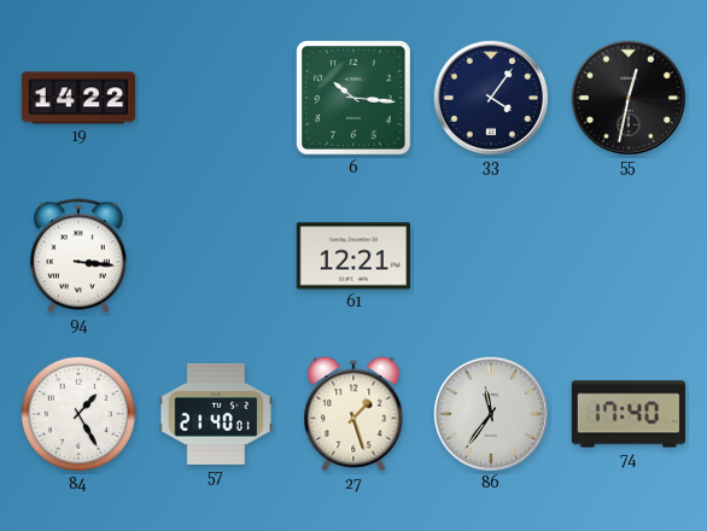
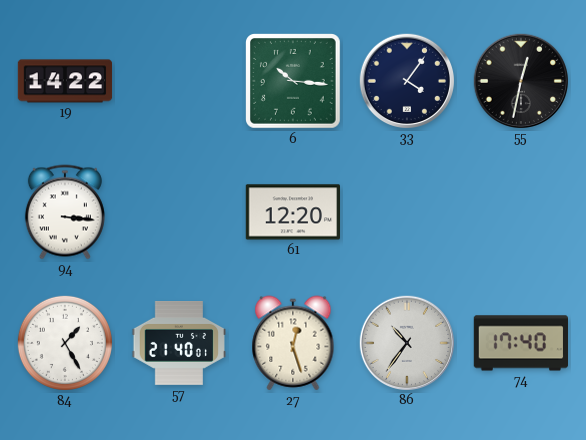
61: 12:21 -> 12:20 (293, 212)
27: 1:27 -> 12:27 (293, 343)
86: 11:36 -> 10:36 (406, 342)
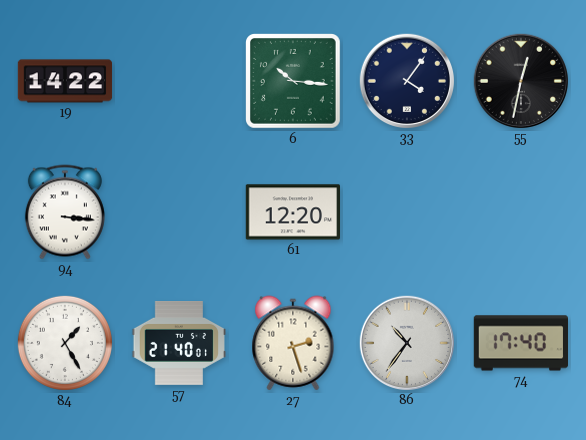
27: 12:27 -> 2:27 (293, 343)
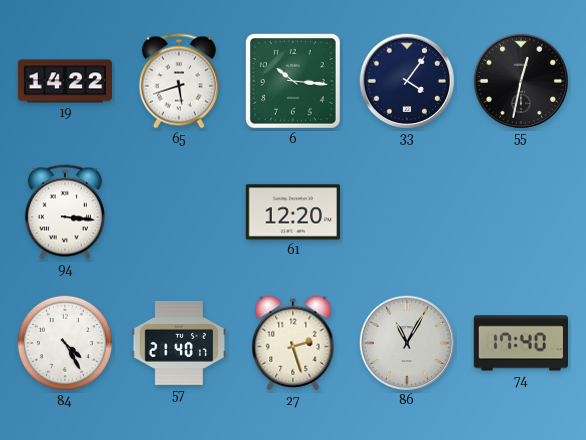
65: none -> 5:42 (179, 81)
84: 1:25 -> 4:25 (65, 343)
57: 21:40:01 -> 21:40:17 (179, 344)
86: 10:36 -> 11:05 (406, 342)
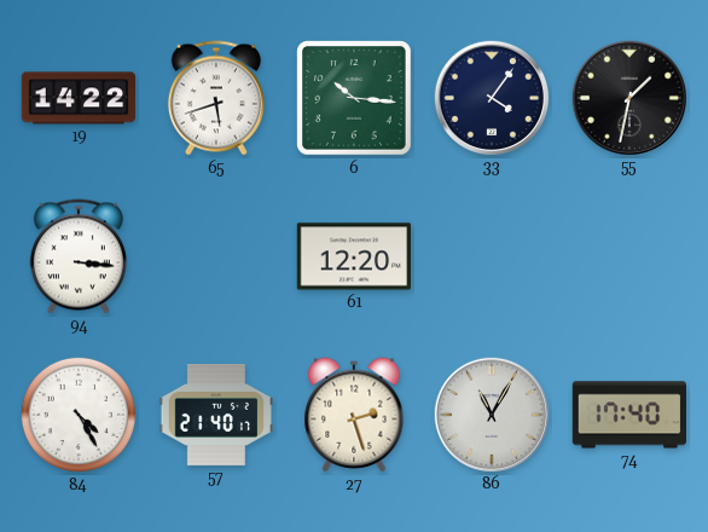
55: 12:32 -> 1:32 (628, 97)
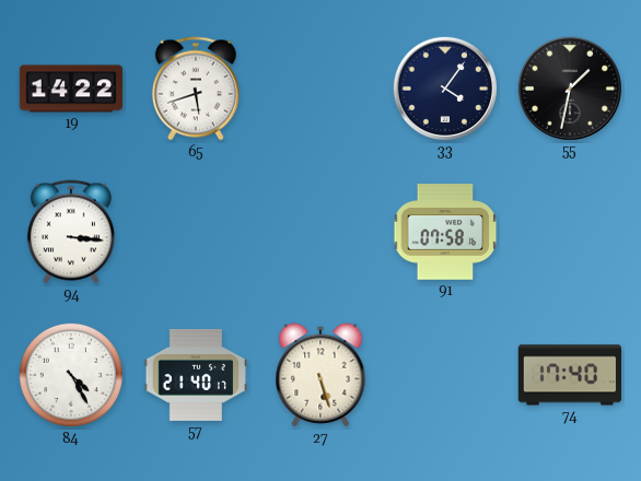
6: 10:16 -> none (355, 99)
61: 12:20 -> none (354, 256)
91: none -> 07:58 (445, 232)
27: 2:27 -> 5:27 (320, 375)
86: 11:05 -> none (491, 414)
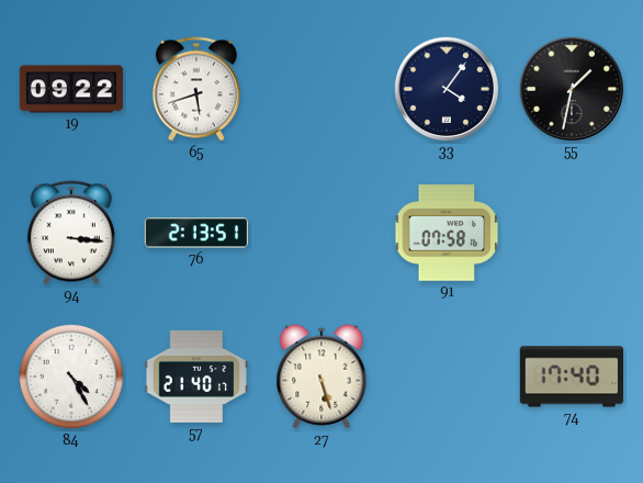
19: 14:22 -> 09:22 (71, 89)
76: none -> 2:13 (195, 233)
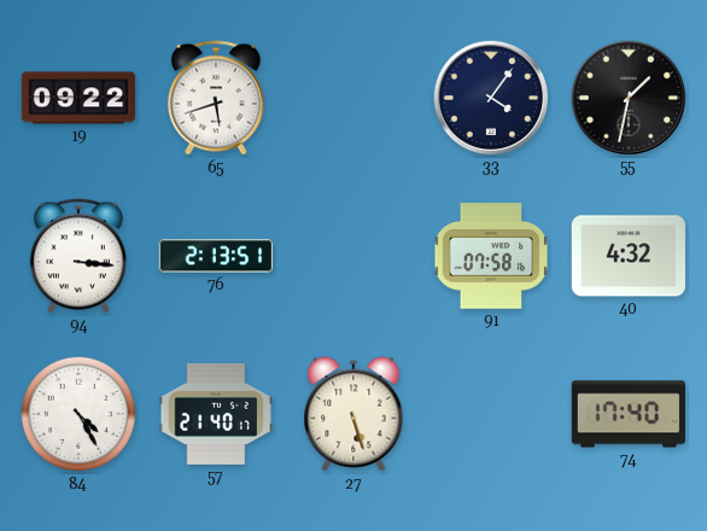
40: none -> 4:32 (627, 256)
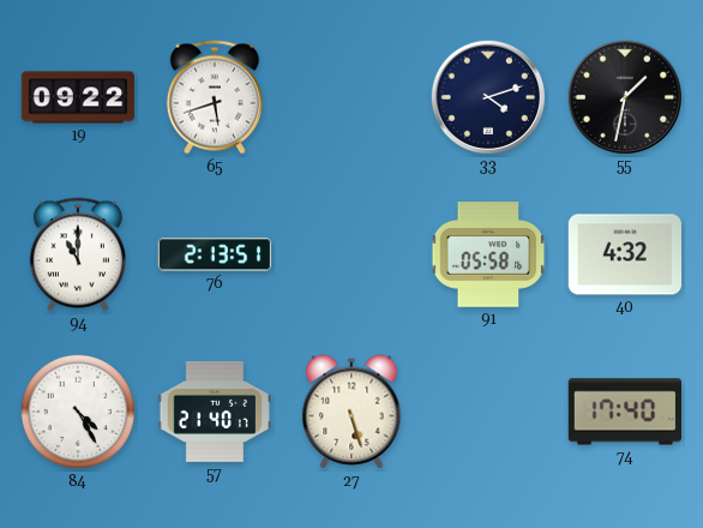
33: 4:06 -> 4:12 (487, 96)
94: 3:16 -> 11:00 (78, 254)
91: 07:58 -> 05:58 (488, 254)
